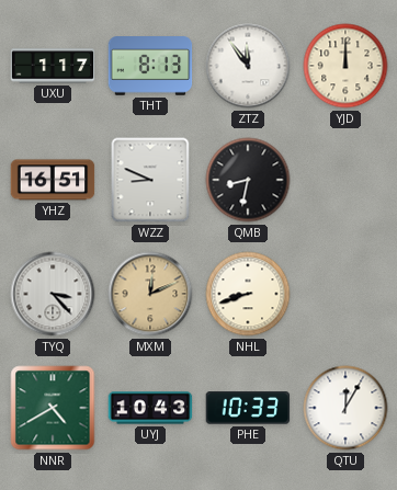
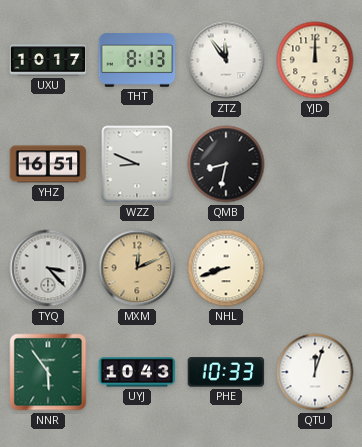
UXU: 1:17 -> 10:17 (48, 60)
NNR: 4:40 -> 5:54 (48, 372)
QTU: 12:05 -> 12:03 (315, 372)
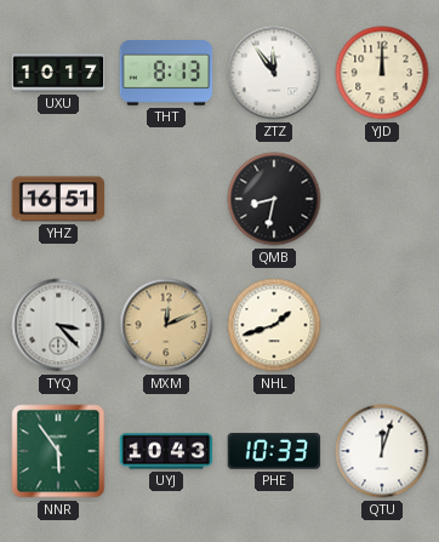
WZZ: 8:49 -> none (137, 164)
NHL: 8:42 -> 1:42 (274, 325)
